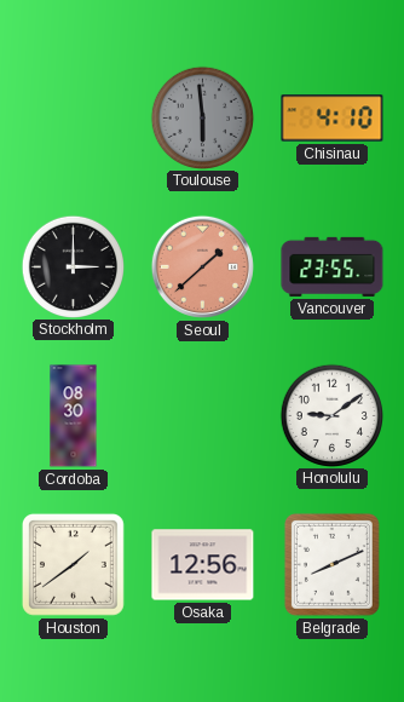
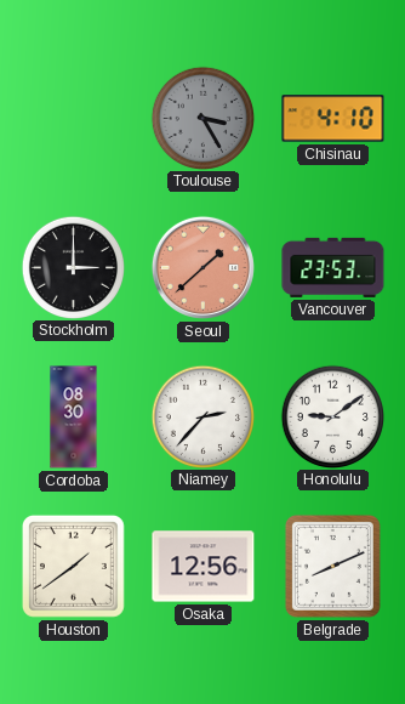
Toulouse: 5:59 -> 3:25 (202, 118)
Vancouver: 23:55 -> 23:53 (333, 267)
Niamey: none -> 2:37 (202, 416)
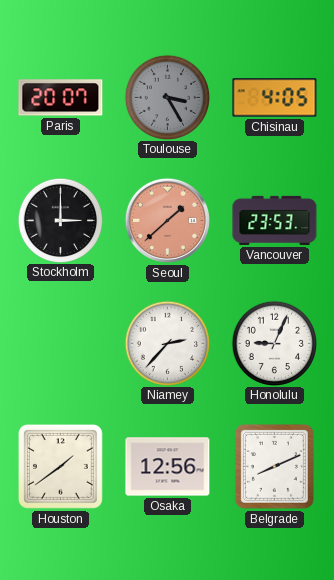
Paris: none -> 20:07 (61, 98)
Chisinau: 4:10 -> 4:05 (275, 98)
Cordoba: 08:30 -> none (74, 418)
Honolulu: 9:09 -> 9:04 (274, 343)
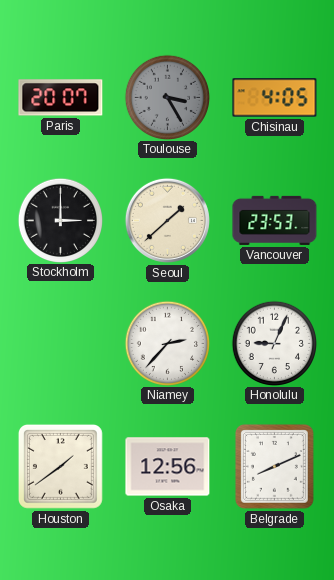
Seoul dial: salmon -> cream (167, 220)
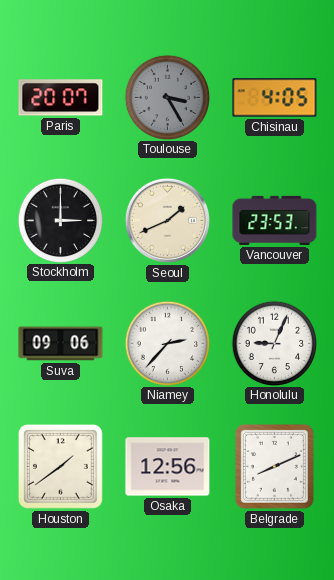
Seoul: 1:38 -> 1:41 (167, 220)
Suva: none -> 09:06 (61, 344)
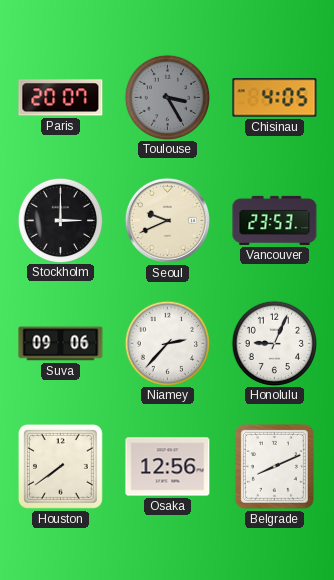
Seoul: 1:41 -> 9:41 (167, 220)
Houston: 1:39 -> 7:39 (60, 466)
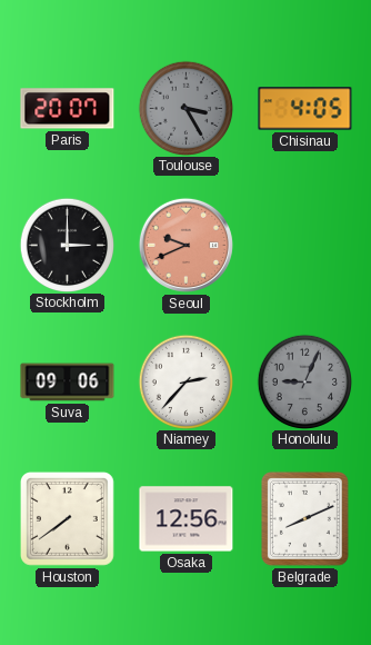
Seoul dial: cream -> salmon (185, 245)
Vancouver: 23:53 -> none (275, 220)
Honolulu dial: white -> grey (304, 381)
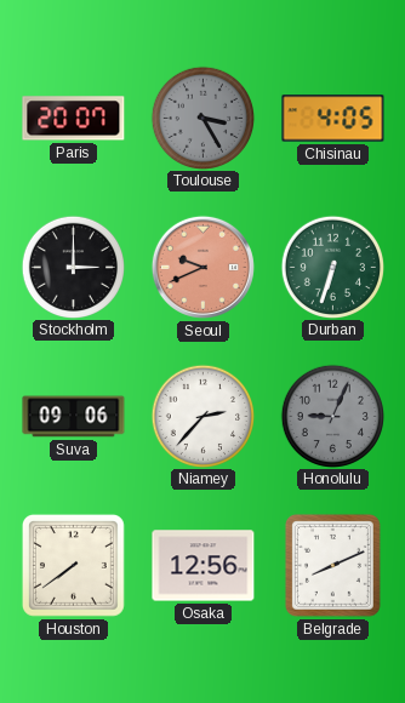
Durban: none -> 6:33 (332, 267)
